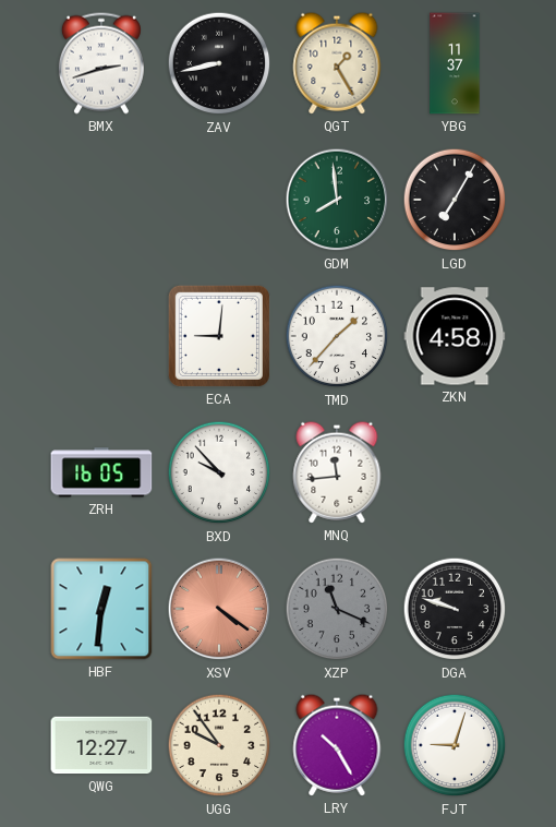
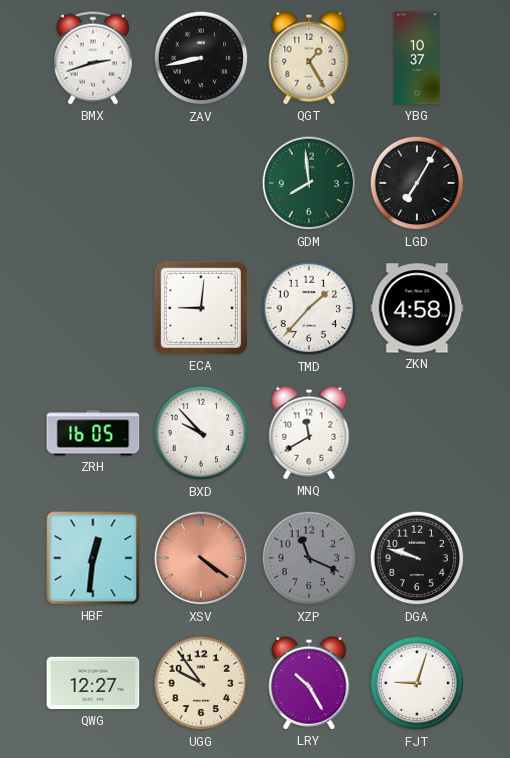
YBG: 11:37 -> 10:37 (417, 58)
MNQ: 11:44 -> 11:40 (309, 433)
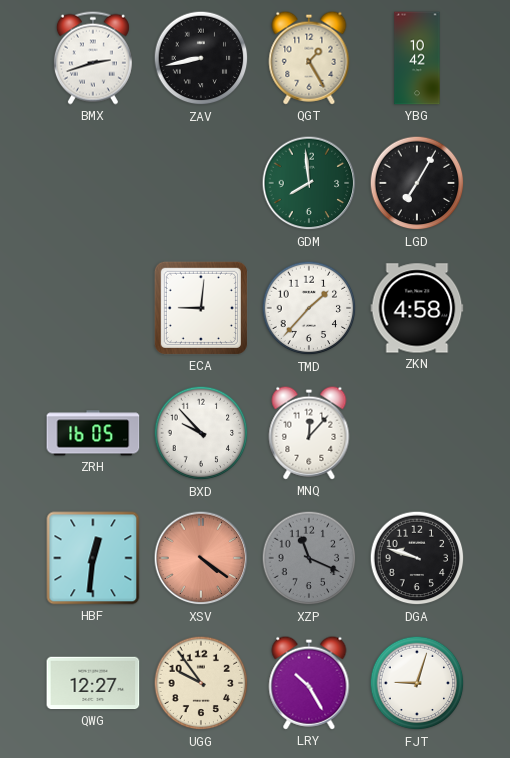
YBG: 10:37 -> 10:42 (417, 58)
MNQ: 11:40 -> 12:07 (309, 433)
